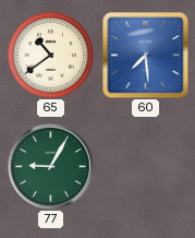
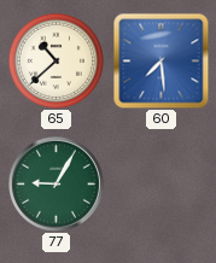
65: 10:39 -> 10:38 (56, 60)
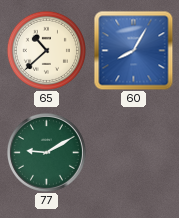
60: 7:29 -> 8:05 (133, 50)
77: 9:05 -> 9:10 (46, 152)
